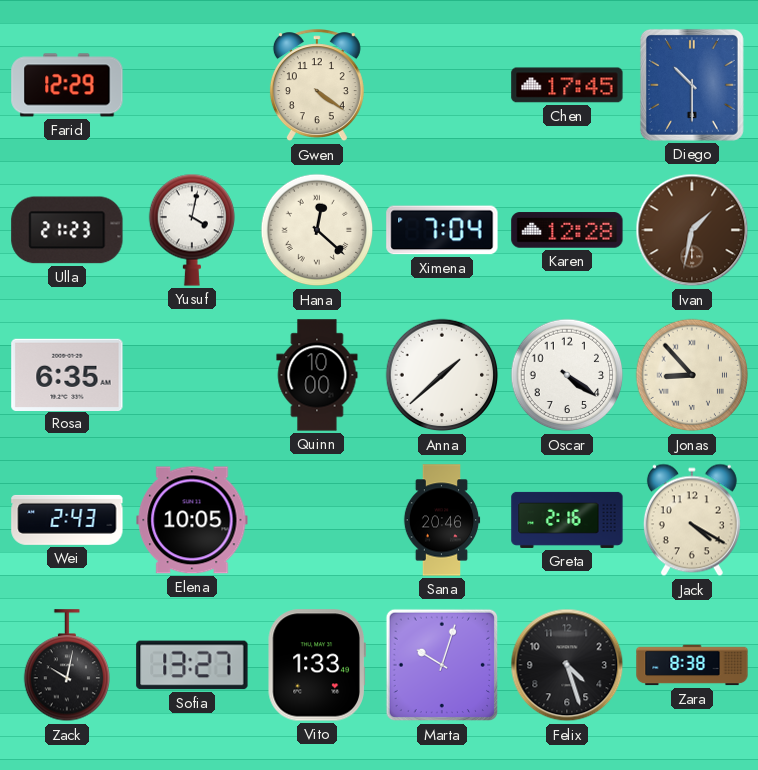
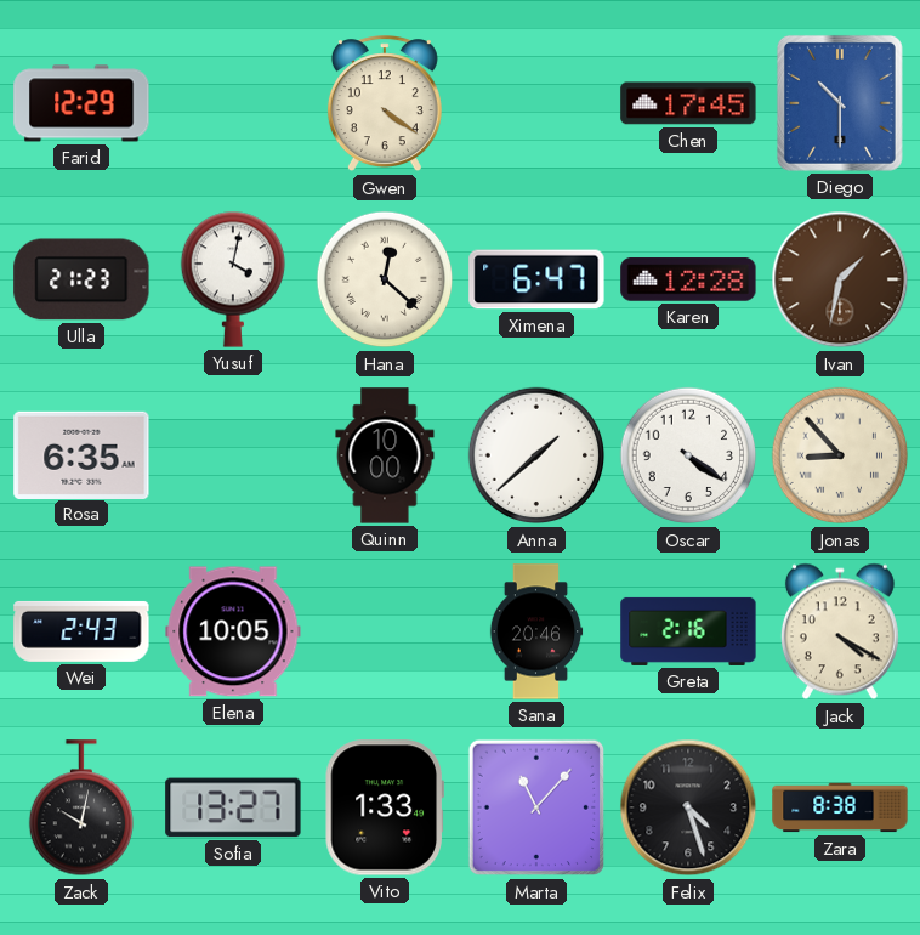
Ximena: 7:04 -> 6:47 (536, 279)
Marta: 10:03 -> 11:07 (536, 807)
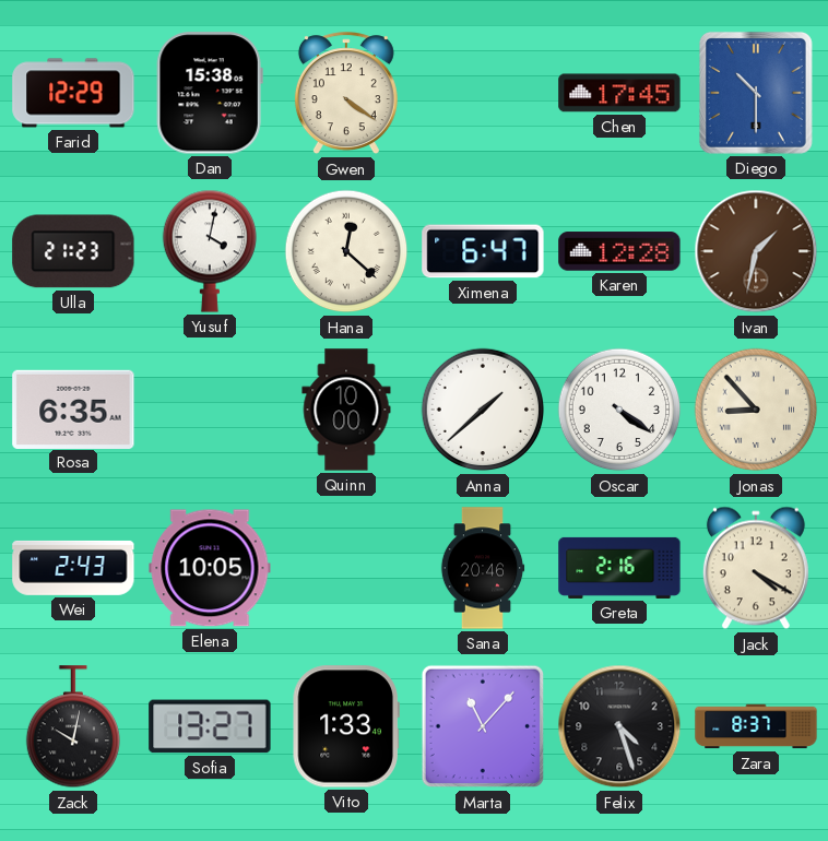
Dan: none -> 15:38 (210, 93)
Zara: 8:38 -> 8:37 (756, 726)
